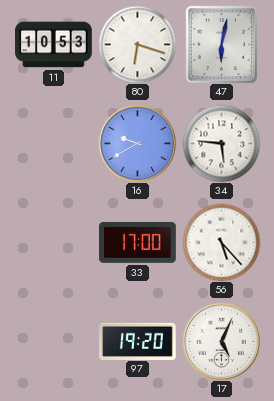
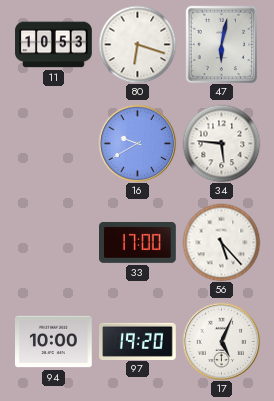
94: none -> 10:00 (54, 342)
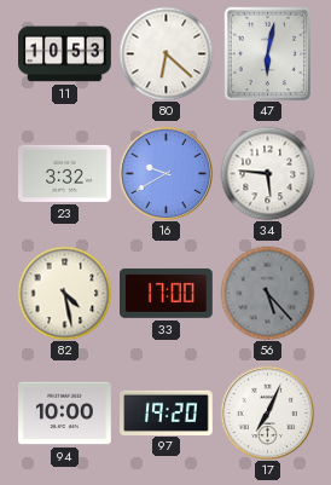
80: 6:18 -> 6:22 (165, 53)
23: none -> 3:32 (65, 173)
82: none -> 4:28 (64, 293)
56 dial: white -> grey (267, 293)
17: 5:04 -> 7:04 (267, 412)
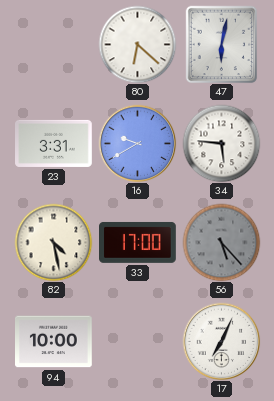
11: 10:53 -> none (65, 54)
23: 3:32 -> 3:31 (54, 143)
97: 19:20 -> none (167, 412)
